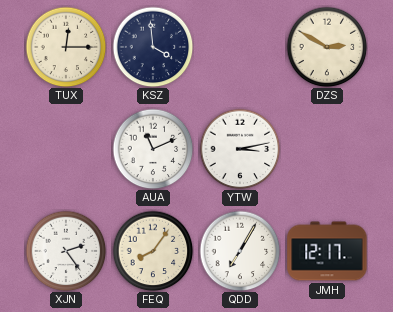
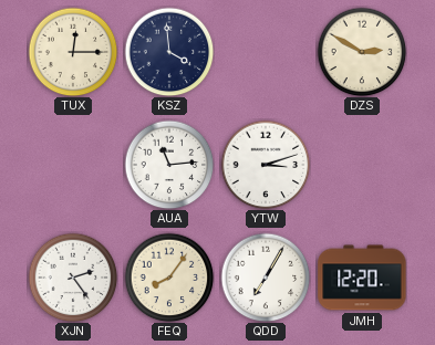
AUA: 11:11 -> 11:14 (169, 165)
YTW: 3:13 -> 3:12 (266, 165)
JMH: 12:17 -> 12:20 (362, 278)
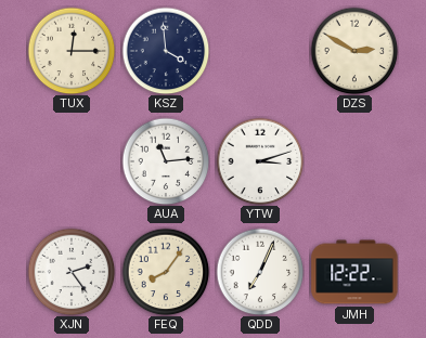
QDD: 7:05 -> 7:04 (260, 272)
JMH: 12:20 -> 12:22 (354, 272)
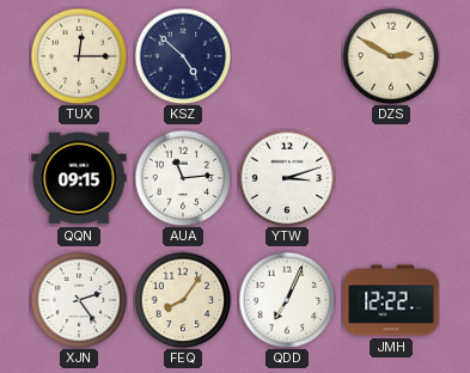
KSZ: 3:59 -> 4:52 (183, 56)
QQN: none -> 09:15 (79, 178)
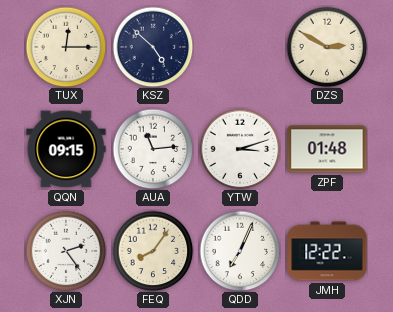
ZPF: none -> 01:48 (327, 149)
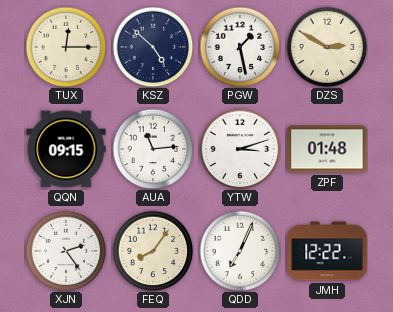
PGW: none -> 1:28 (240, 47)
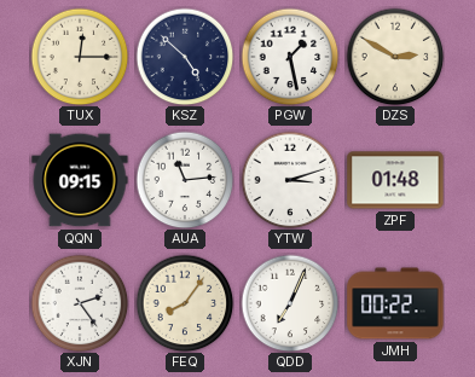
JMH: 12:22 -> 00:22 (395, 303)
